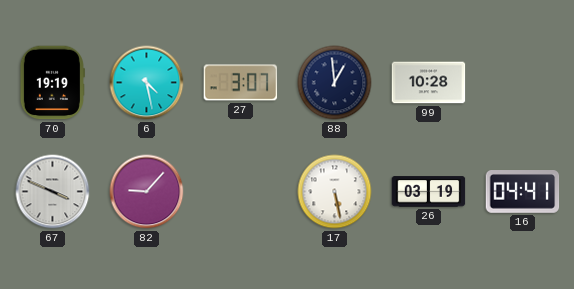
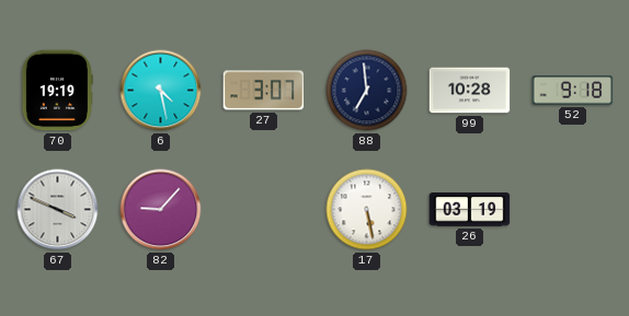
88: 12:59 -> 6:59 (367, 91)
52: none -> 9:18 (573, 91)
16: 04:41 -> none (523, 192)
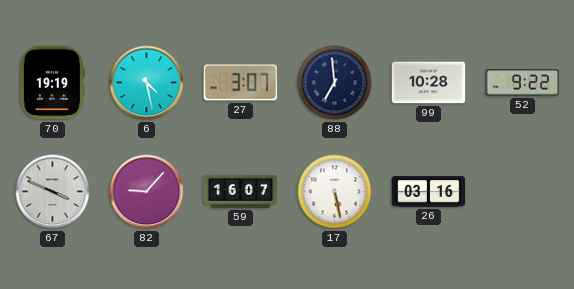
52: 9:18 -> 9:22 (523, 83)
59: none -> 16:07 (241, 191)
26: 03:19 -> 03:16 (429, 192)
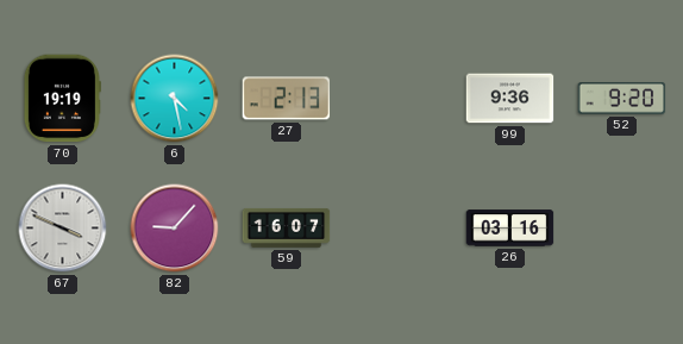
27: 3:07 -> 2:13 (287, 99)
88: 6:59 -> none (335, 83)
99: 10:28 -> 9:36 (510, 99)
52: 9:22 -> 9:20 (622, 99)
17: 5:28 -> none (335, 192)
